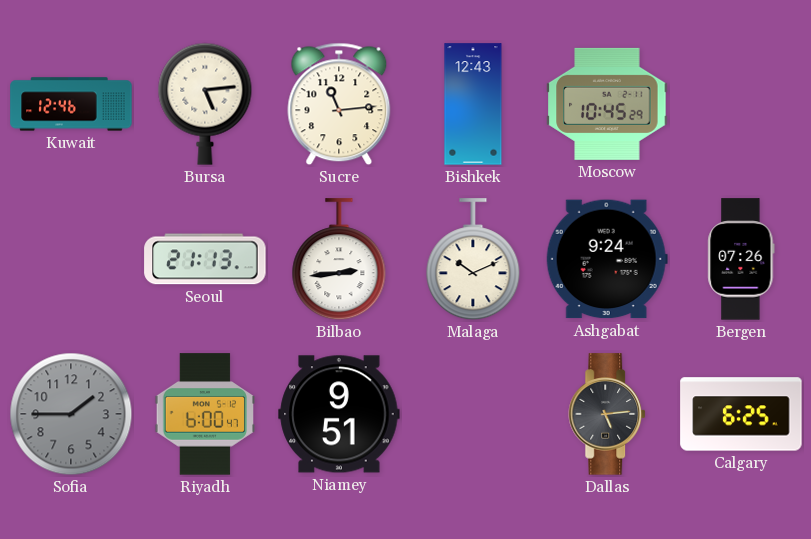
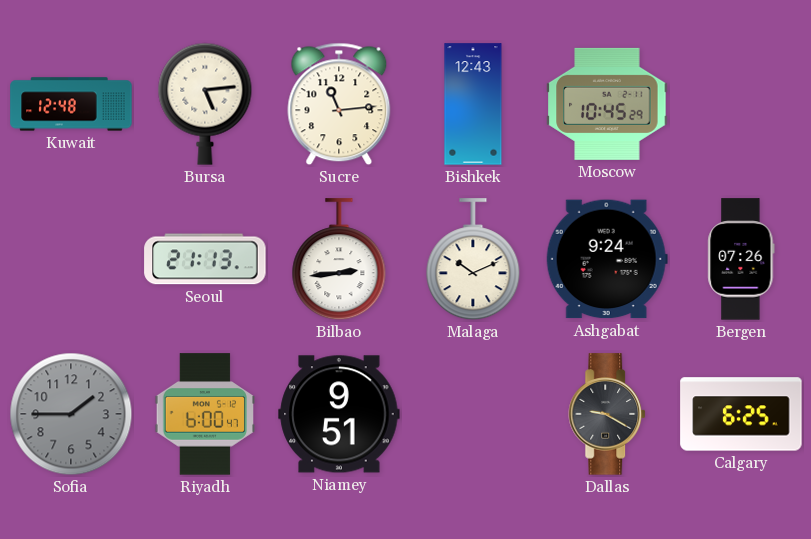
Kuwait: 12:46 -> 12:48 (71, 104)
Dallas: 5:14 -> 9:20 (608, 414)
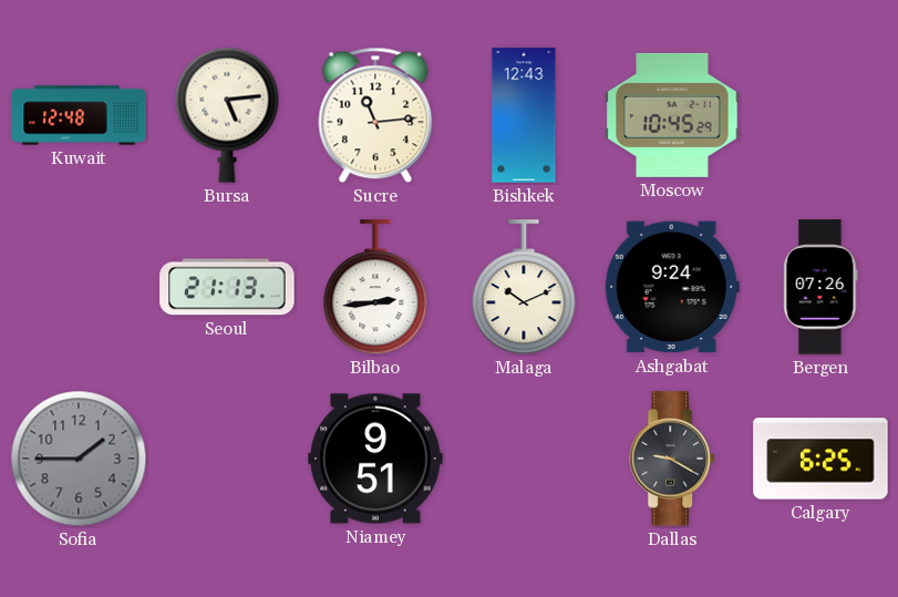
Riyadh: 6:00 -> none (204, 414)
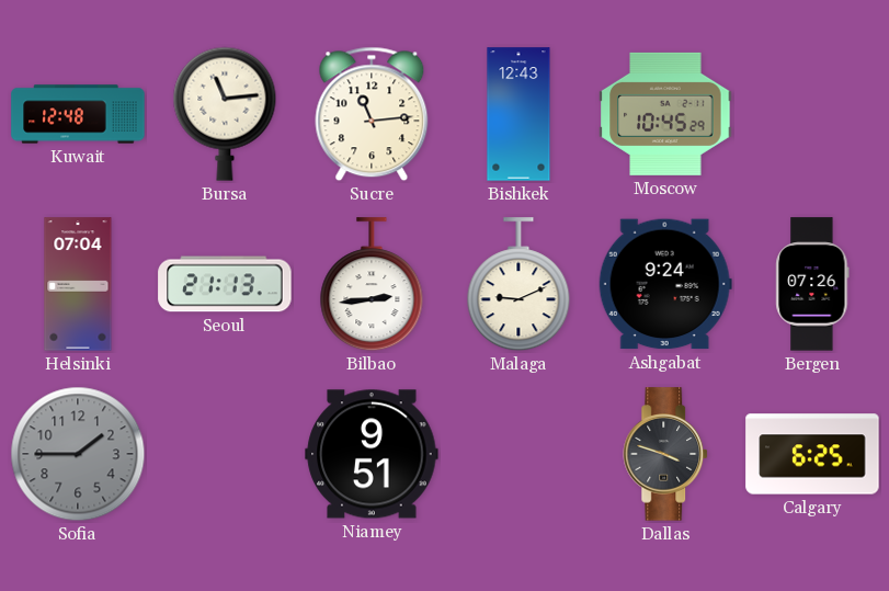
Bursa: 5:14 -> 11:14 (225, 114)
Helsinki: none -> 07:04 (78, 284)
Malaga: 10:11 -> 9:11 (518, 285)
Dallas: 9:20 -> 3:48 (666, 454)
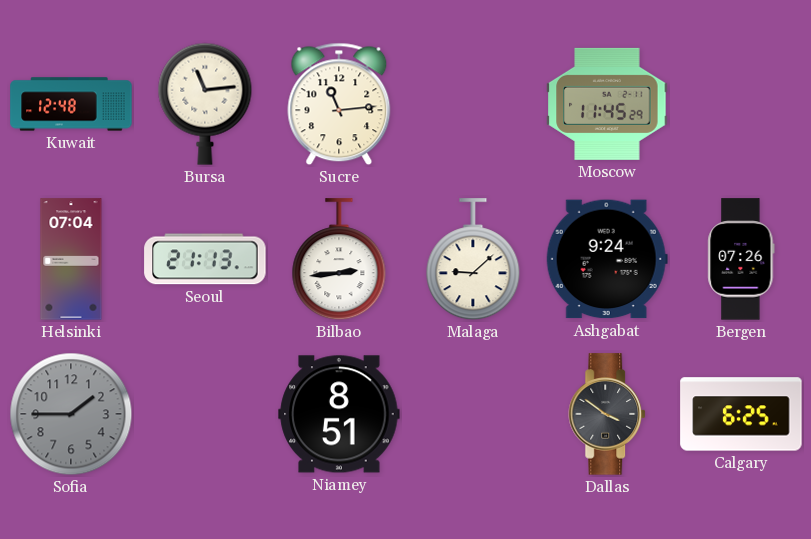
Bishkek: 12:43 -> none (518, 114)
Moscow: 10:45 -> 11:45 (607, 104)
Malaga: 9:11 -> 9:08 (473, 260)
Niamey: 9:51 -> 8:51 (339, 414)
Dallas: 3:48 -> 3:51 (608, 414)
